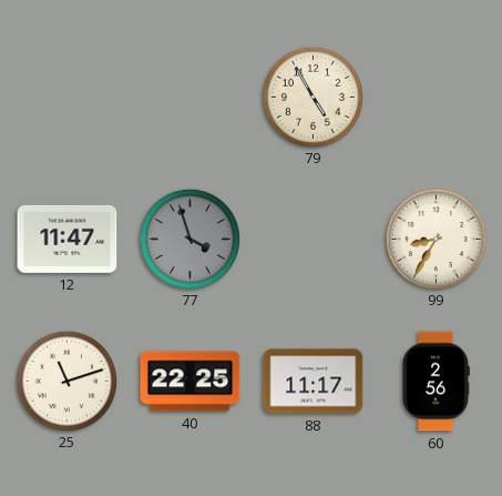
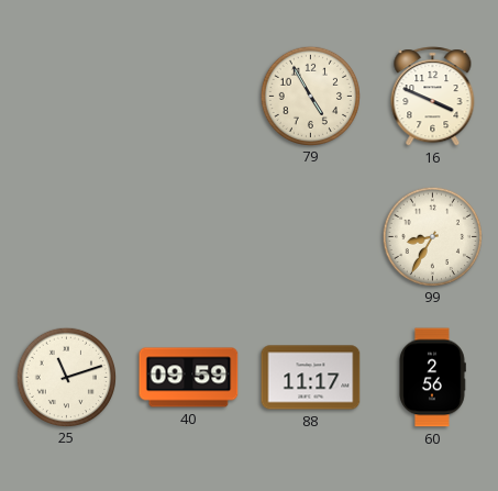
16: none -> 3:49 (433, 97)
12: 11:47 -> none (68, 239)
77: 3:57 -> none (189, 239)
40: 22:25 -> 09:59 (189, 378)
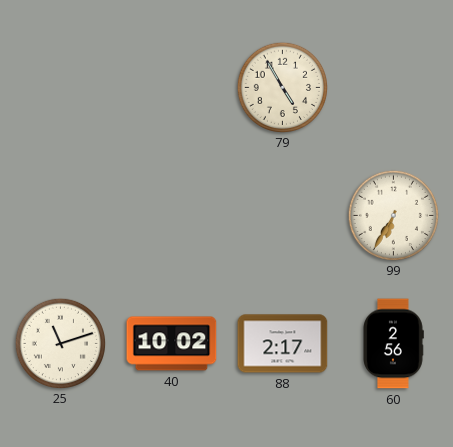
16: 3:49 -> none (433, 97)
99: 8:35 -> 6:35 (393, 215)
40: 09:59 -> 10:02 (172, 344)
88: 11:17 -> 2:17 (283, 344)
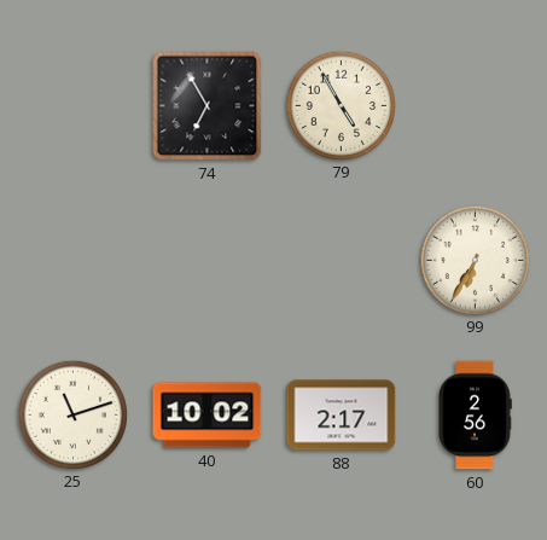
74: none -> 6:55 (208, 106)
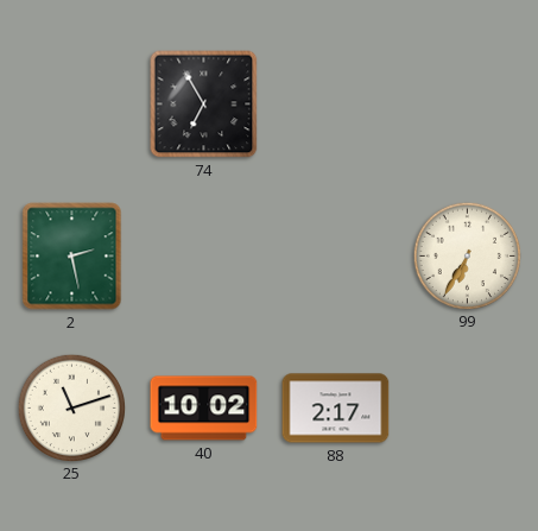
79: 4:55 -> none (341, 105)
2: none -> 2:28 (72, 257)
60: 2:56 -> none (475, 416)
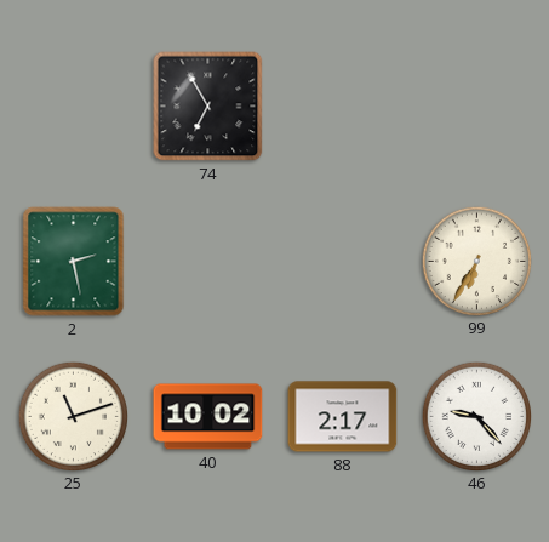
46: none -> 9:23 (476, 416)
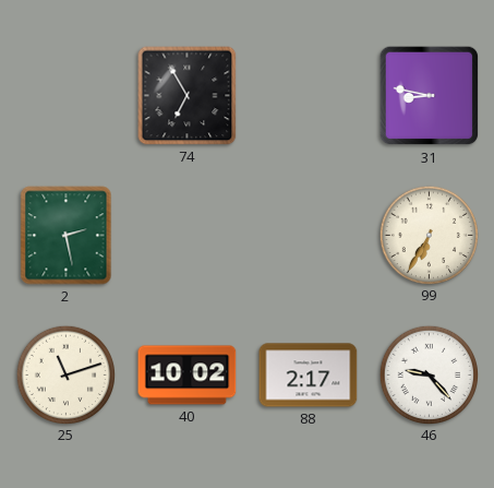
31: none -> 8:47 (430, 96)
